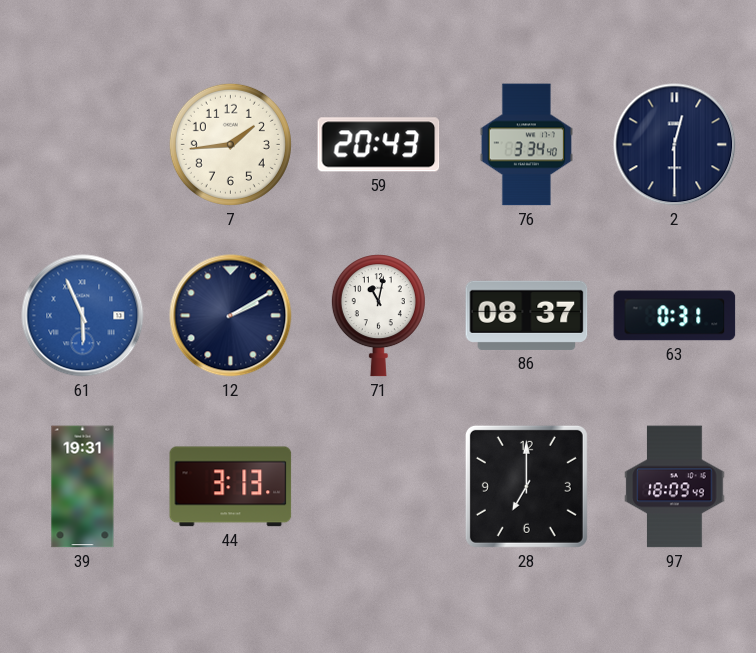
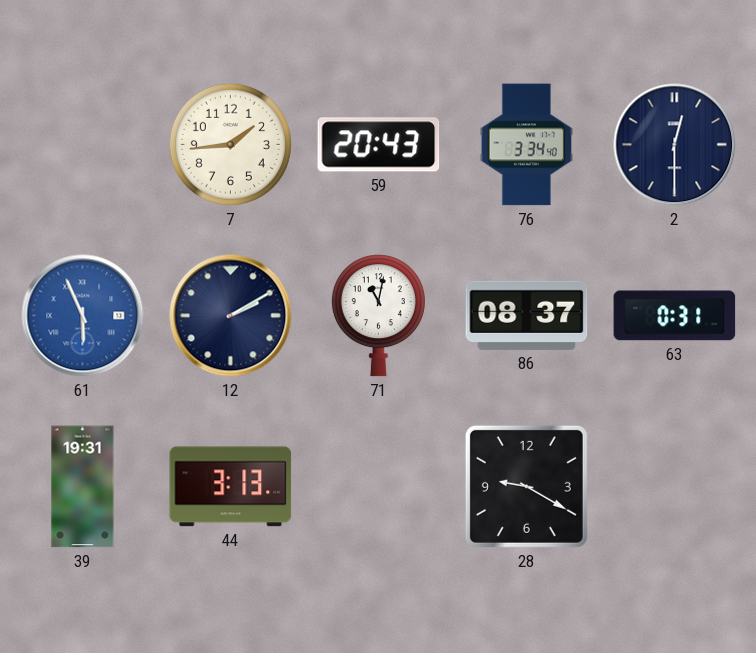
28: 7:00 -> 9:20 (526, 486)
97: 18:09 -> none (675, 487)
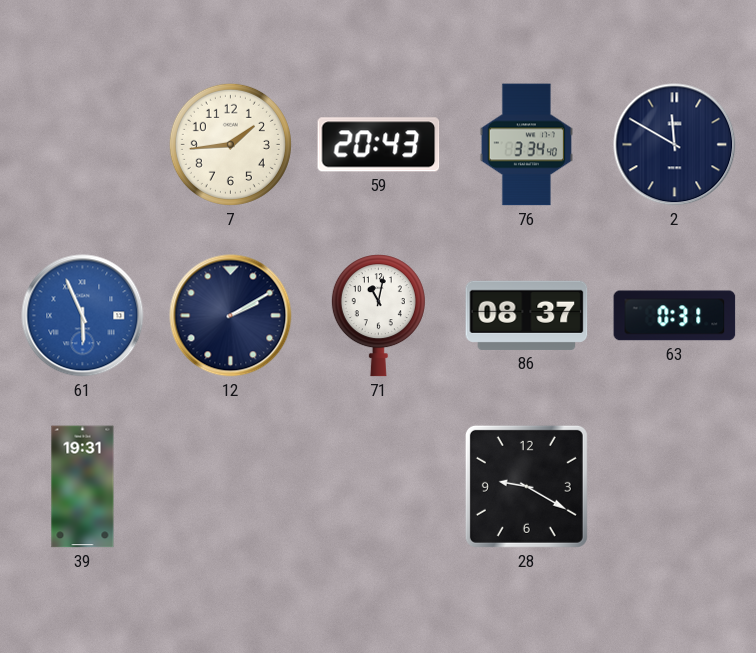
2: 12:30 -> 11:50 (675, 145)
44: 3:13 -> none (231, 487)
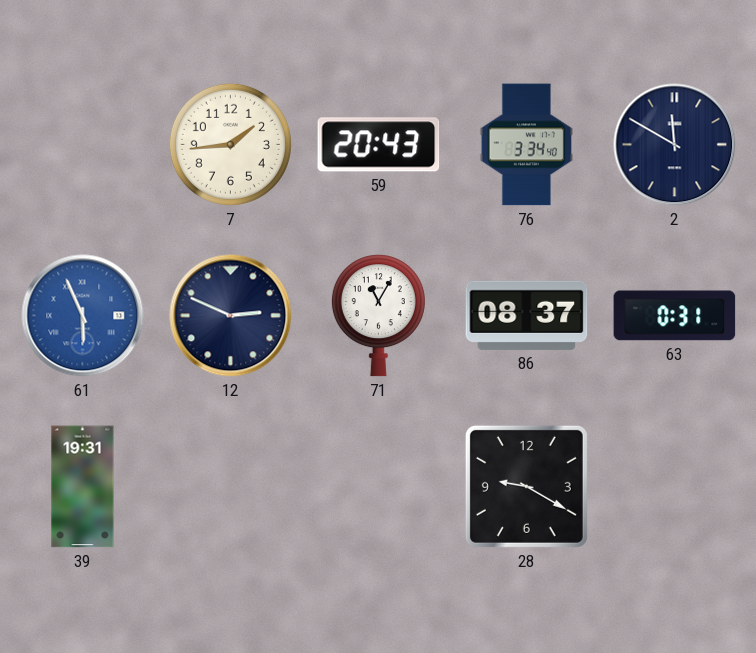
12: 2:10 -> 2:49 (231, 316)
71: 11:02 -> 11:05 (378, 316)
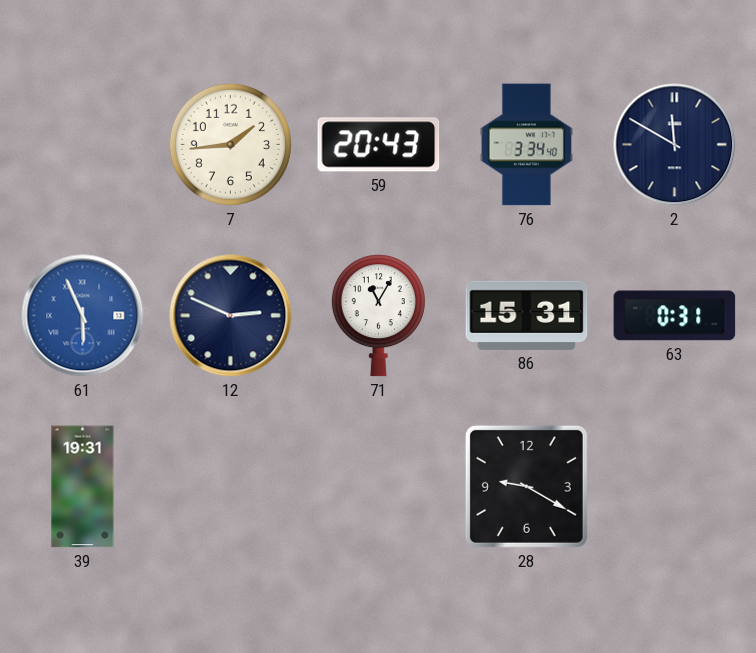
86: 08:37 -> 15:31 (527, 315)
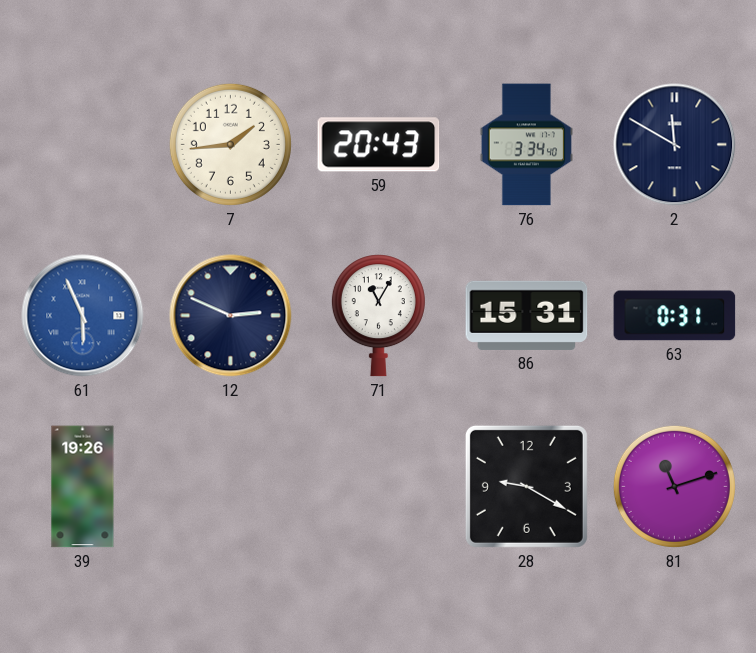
39: 19:31 -> 19:26 (83, 487)
81: none -> 11:12 (674, 486)
